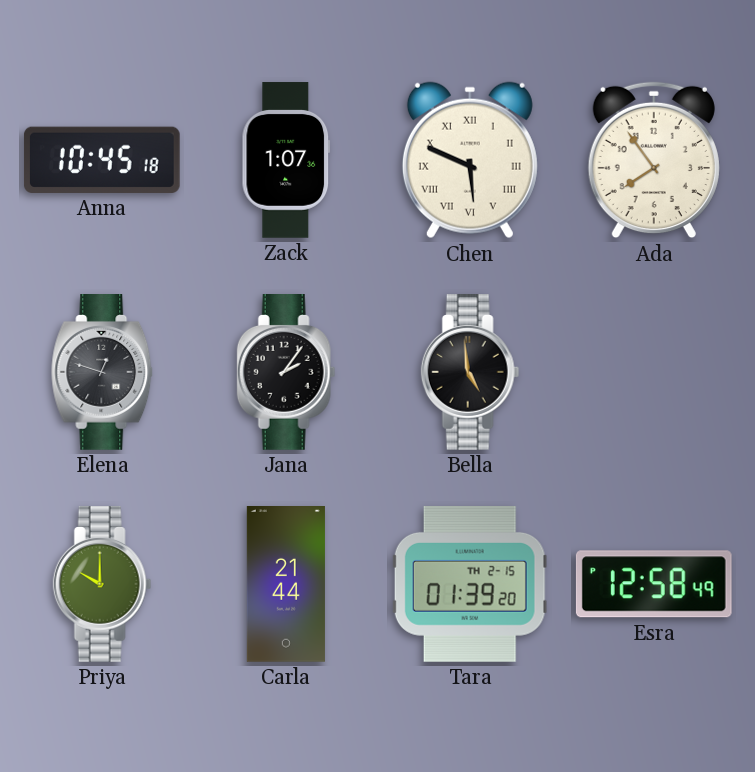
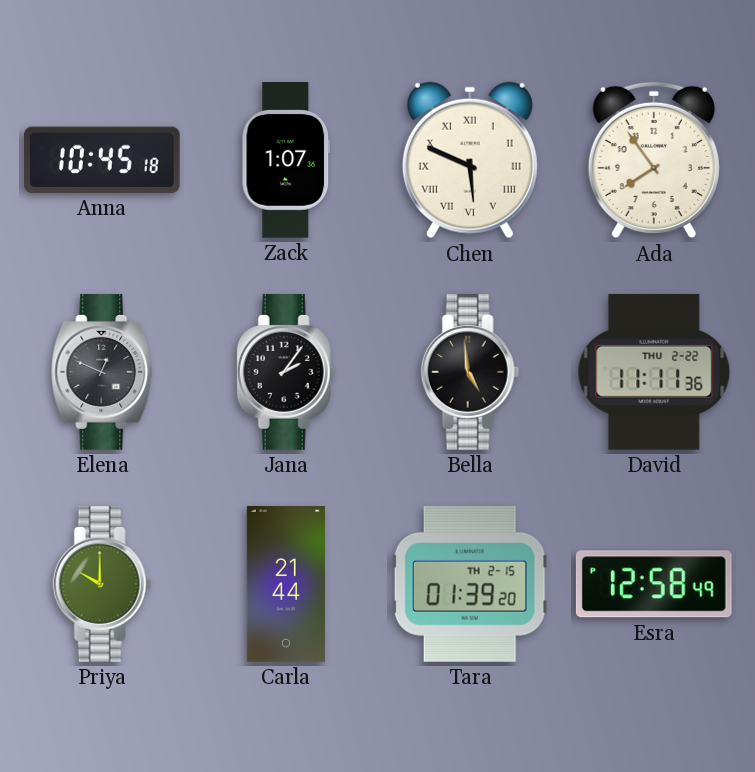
Elena: 12:48 -> 12:49 (103, 373)
David: none -> 11:11 (654, 372)
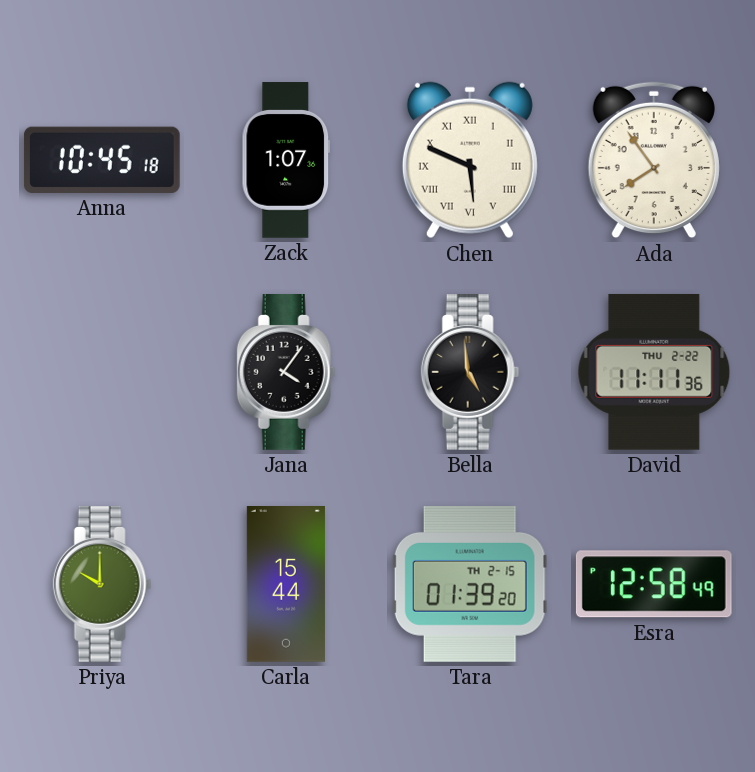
Elena: 12:49 -> none (103, 373)
Jana: 2:06 -> 4:06 (286, 373)
Carla: 21:44 -> 15:44 (286, 585)
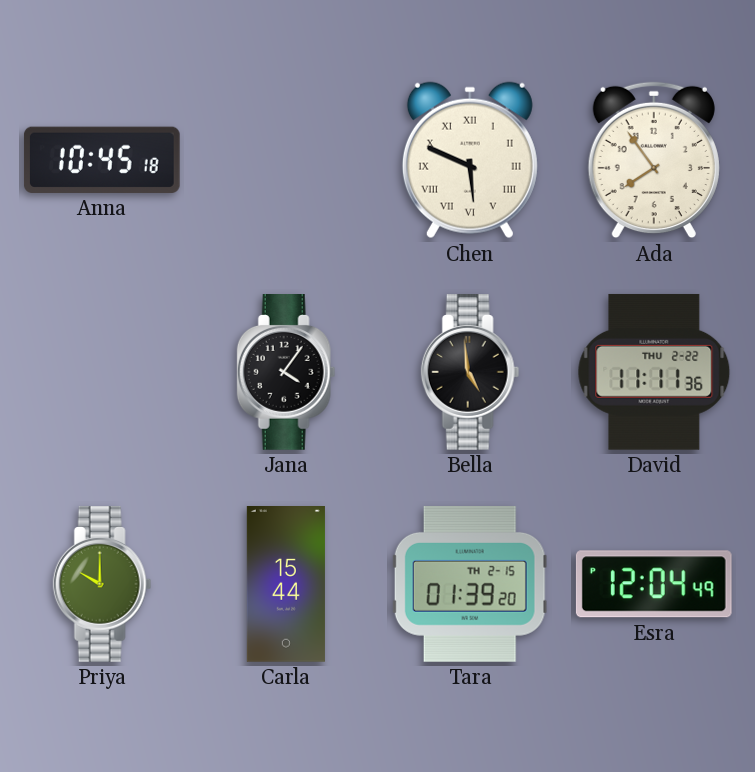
Zack: 1:07 -> none (286, 160)
Esra: 12:58 -> 12:04 (654, 584)
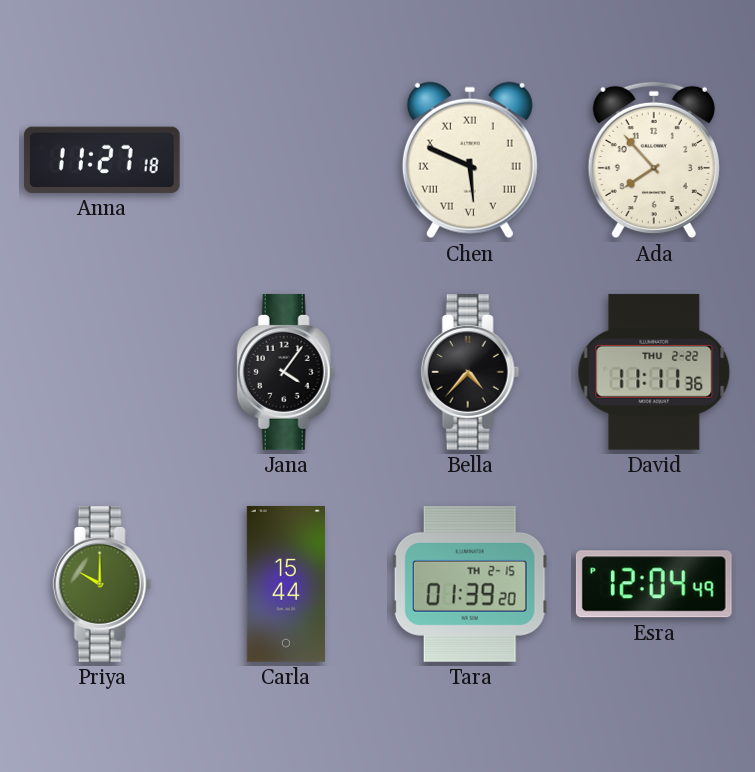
Anna: 10:45 -> 11:27 (102, 160)
Ada: 7:54 -> 7:53 (654, 160)
Bella: 4:59 -> 4:37 (470, 373)
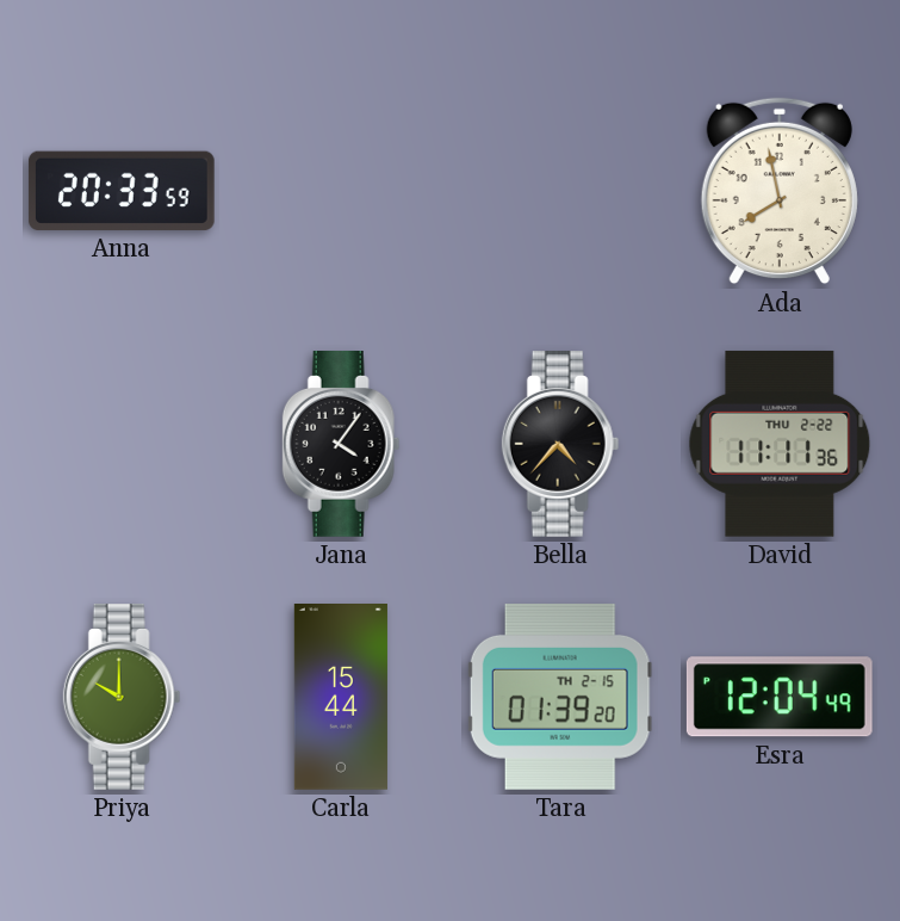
Anna: 11:27 -> 20:33 (122, 191)
Chen: 5:49 -> none (470, 160)
Ada: 7:53 -> 7:58 (780, 191)
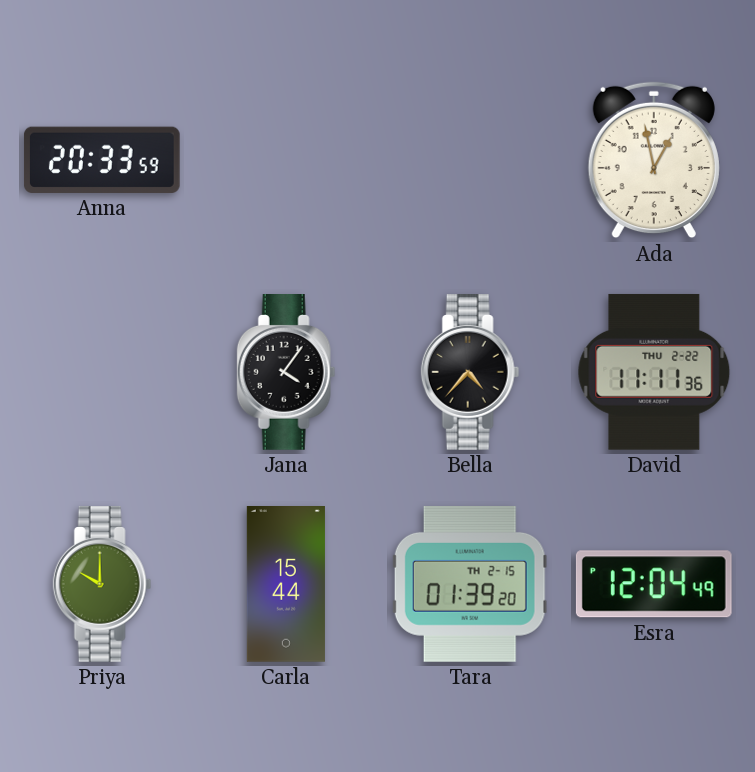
Ada: 7:58 -> 12:58 (654, 160)
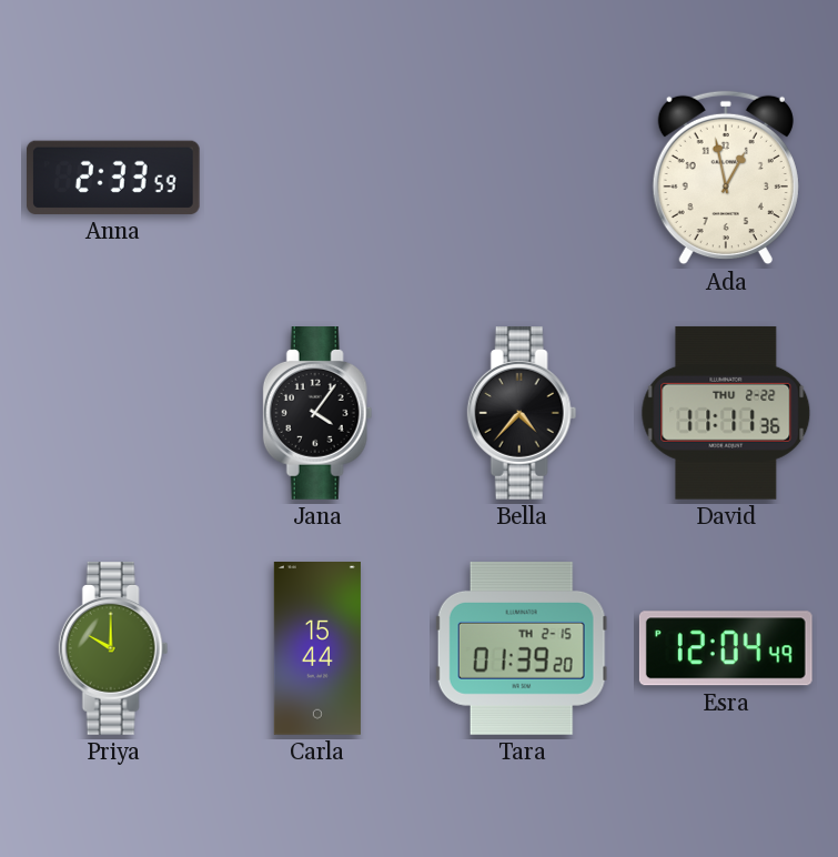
Anna: 20:33 -> 2:33 (113, 178)
